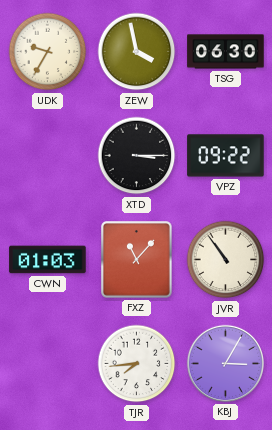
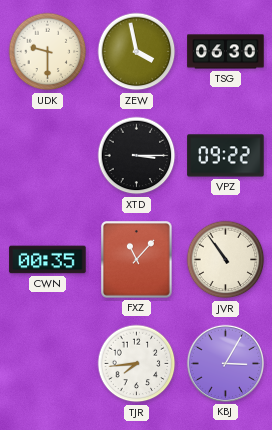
UDK: 9:35 -> 9:30 (48, 52)
CWN: 01:03 -> 00:35 (48, 260)
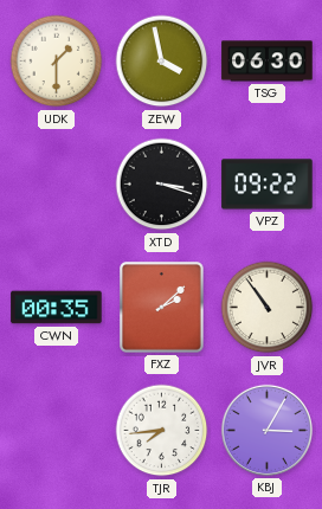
UDK: 9:30 -> 1:30 (57, 62)
XTD: 3:15 -> 3:18 (162, 185)
FXZ: 11:07 -> 2:08 (162, 308)
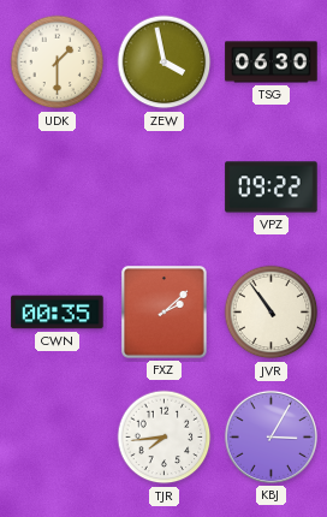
XTD: 3:18 -> none (162, 185)
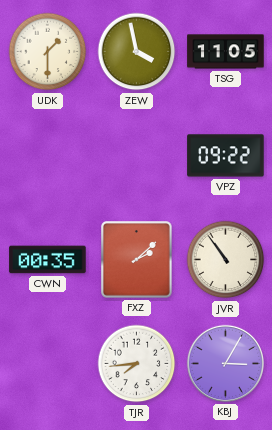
TSG: 06:30 -> 11:05 (226, 52)
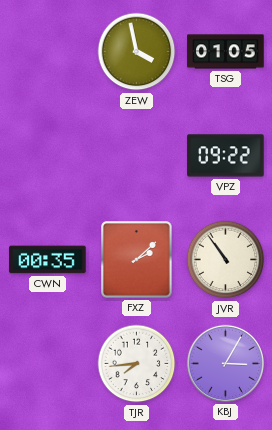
UDK: 1:30 -> none (48, 52)
TSG: 11:05 -> 01:05 (226, 52)
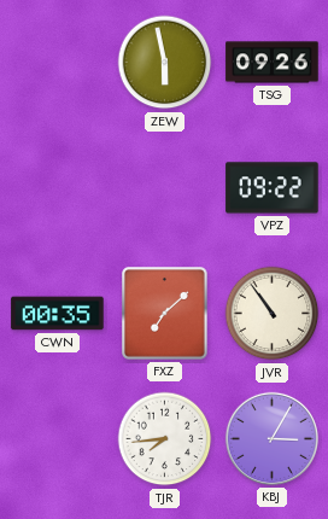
ZEW: 3:58 -> 5:58 (165, 63)
TSG: 01:05 -> 09:26 (273, 63)
FXZ: 2:08 -> 7:08 (165, 314)
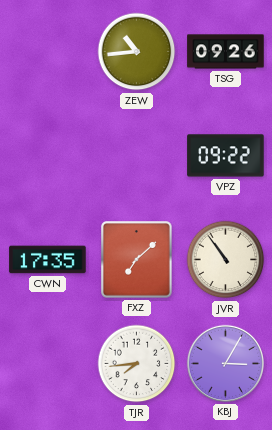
ZEW: 5:58 -> 10:44 (137, 52)
CWN: 00:35 -> 17:35 (48, 260)
